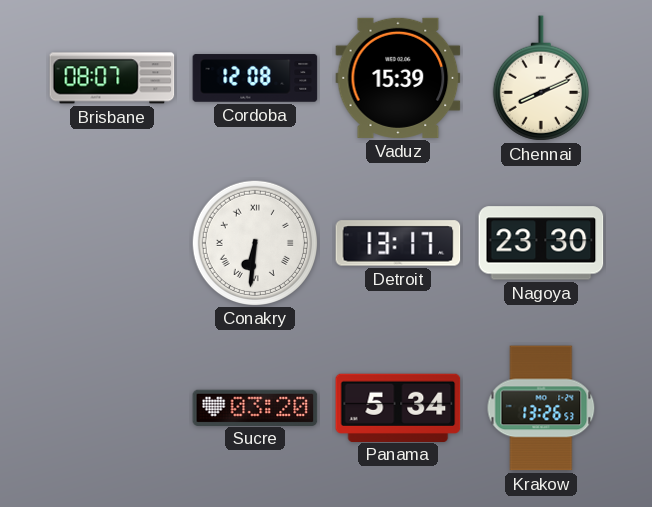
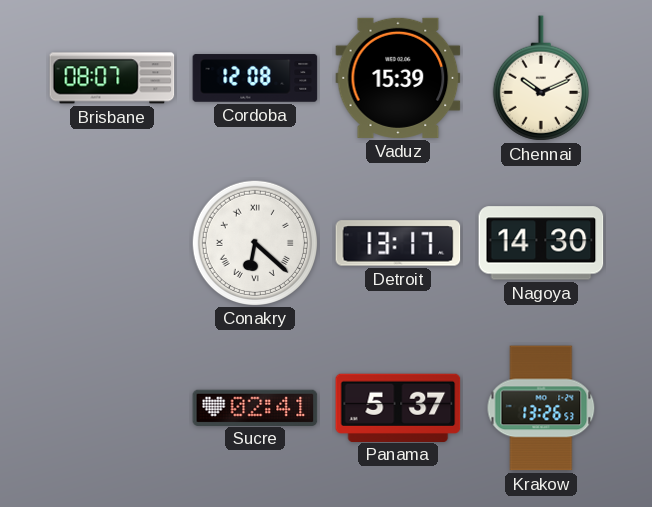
Chennai: 8:11 -> 10:11 (541, 78)
Conakry: 6:31 -> 6:22 (254, 242)
Nagoya: 23:30 -> 14:30 (541, 243)
Sucre: 03:20 -> 02:41 (255, 407)
Panama: 5:34 -> 5:37 (398, 407)
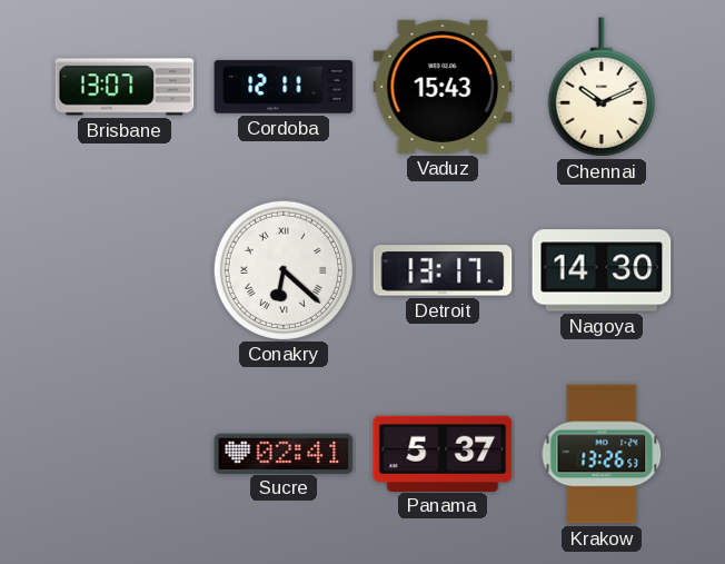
Brisbane: 08:07 -> 13:07 (125, 87)
Cordoba: 12:08 -> 12:11 (284, 87)
Vaduz: 15:39 -> 15:43 (443, 87)
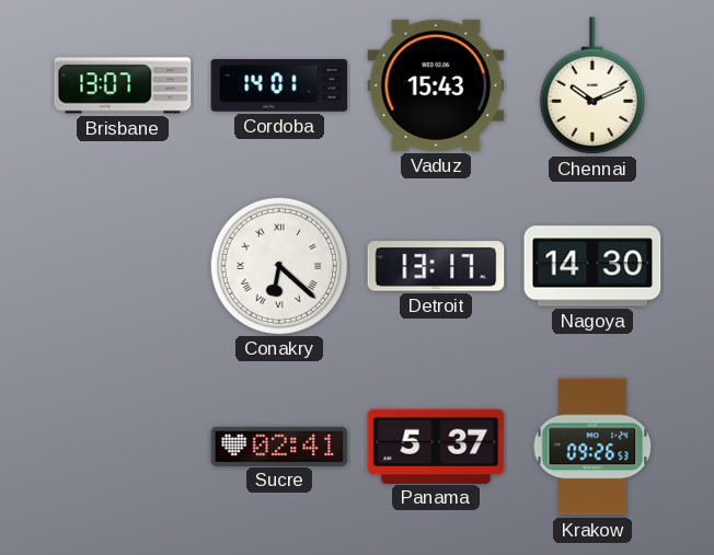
Cordoba: 12:11 -> 14:01 (279, 85)
Krakow: 13:26 -> 09:26 (592, 447)
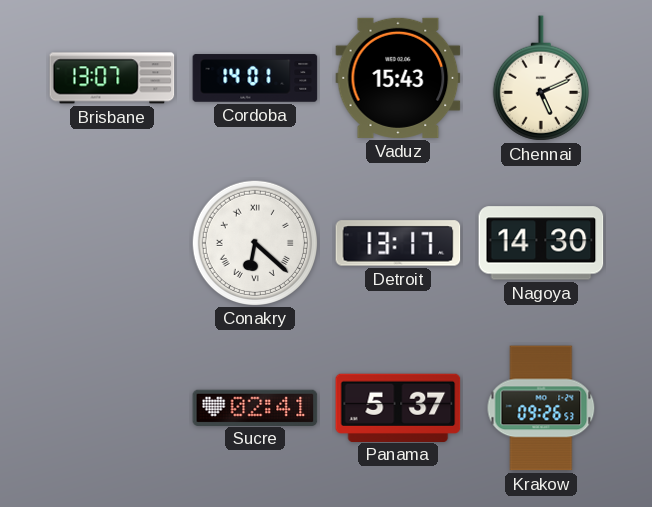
Chennai: 10:11 -> 5:11 (541, 78)
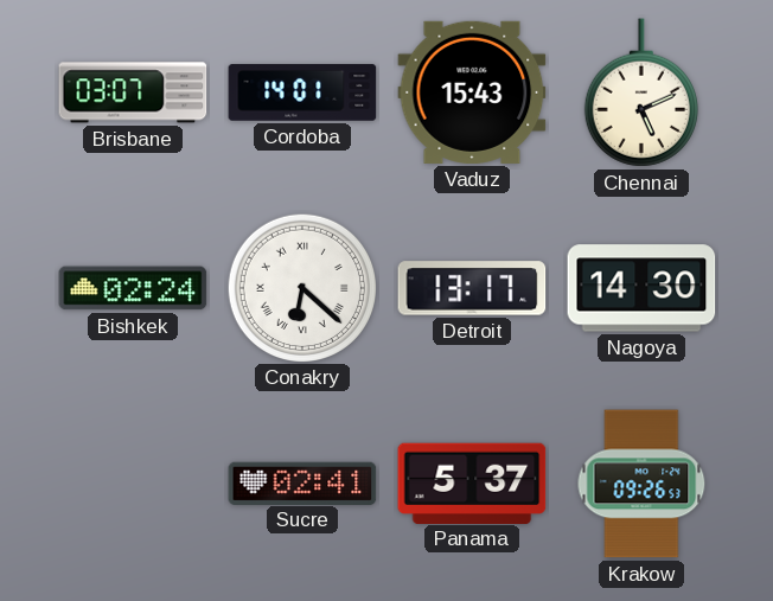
Brisbane: 13:07 -> 03:07 (133, 92)
Bishkek: none -> 02:24 (133, 288)
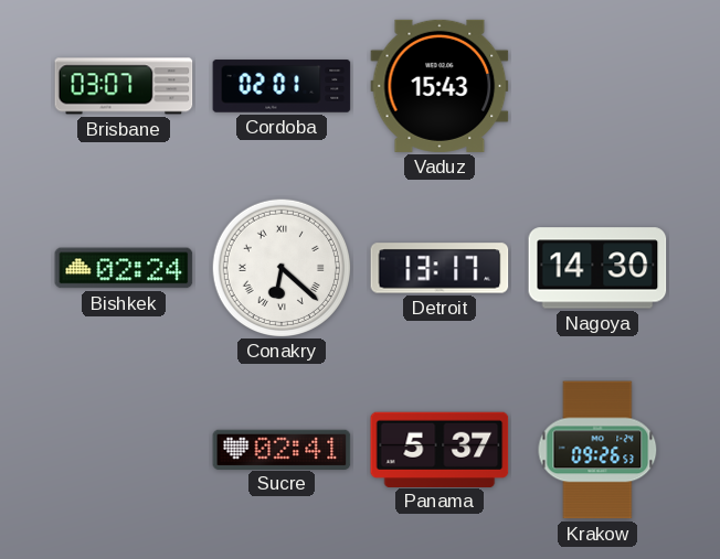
Cordoba: 14:01 -> 02:01 (282, 86)
Chennai: 5:11 -> none (641, 92)
